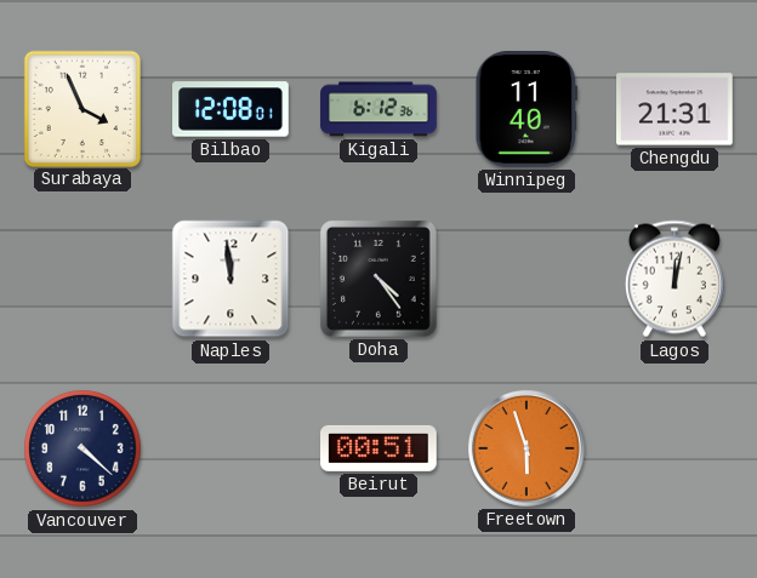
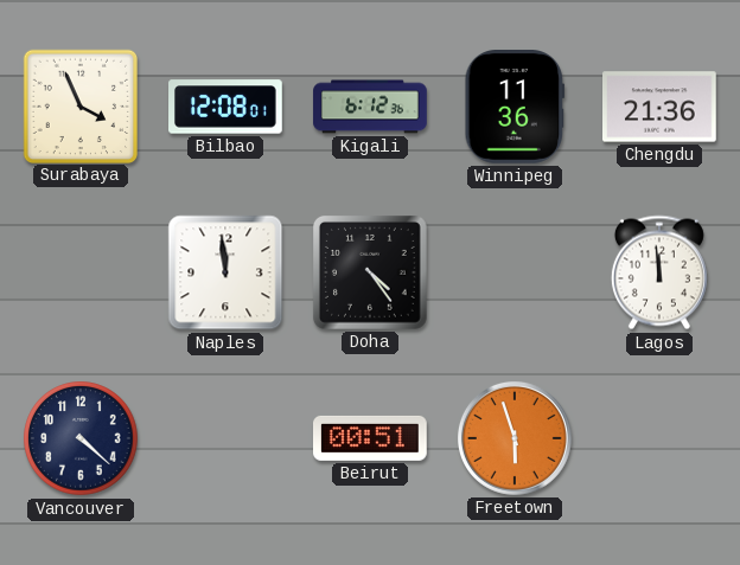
Winnipeg: 11:40 -> 11:36 (515, 108)
Chengdu: 21:31 -> 21:36 (661, 107)
Lagos: 12:02 -> 11:59 (659, 272)
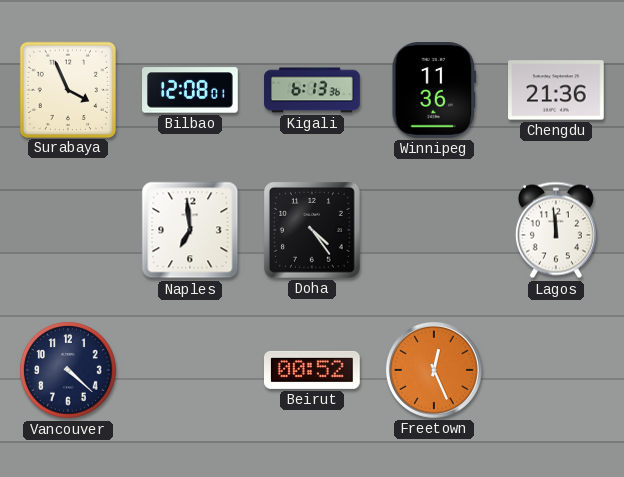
Kigali: 6:12 -> 6:13 (312, 90)
Naples: 11:59 -> 6:59 (190, 230)
Beirut: 00:51 -> 00:52 (313, 370)
Freetown: 5:57 -> 12:26 (434, 370)
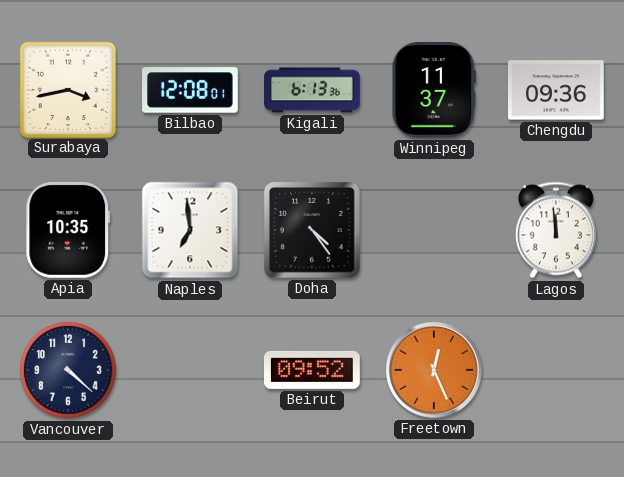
Surabaya: 3:56 -> 3:43 (67, 89)
Winnipeg: 11:36 -> 11:37 (434, 91)
Chengdu: 21:36 -> 09:36 (557, 90)
Apia: none -> 10:35 (68, 231)
Beirut: 00:52 -> 09:52 (313, 370)
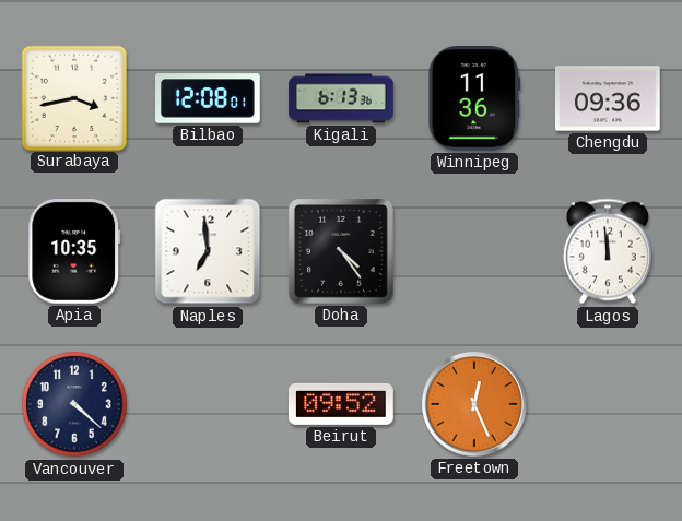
Winnipeg: 11:37 -> 11:36 (474, 99)
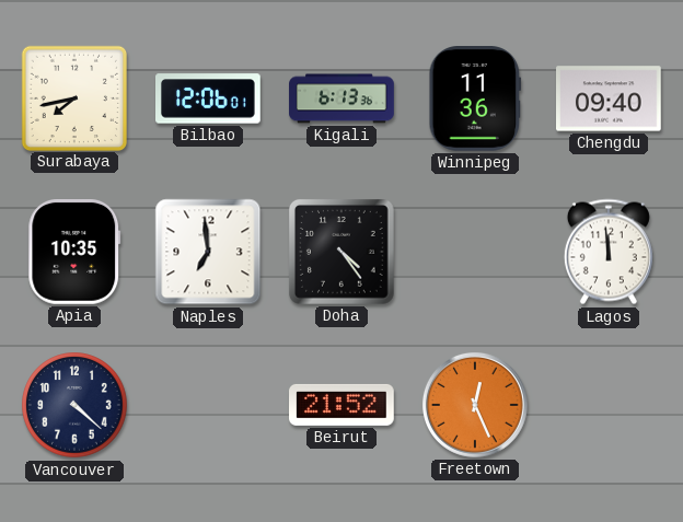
Surabaya: 3:43 -> 7:43 (73, 97)
Bilbao: 12:08 -> 12:06 (209, 98)
Chengdu: 09:36 -> 09:40 (610, 98)
Beirut: 09:52 -> 21:52 (343, 405)
